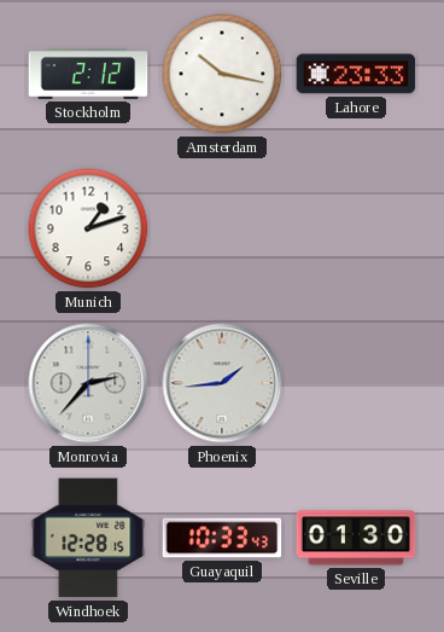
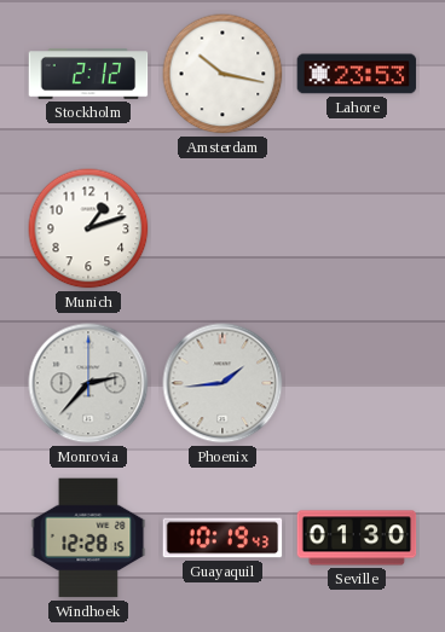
Lahore: 23:33 -> 23:53 (357, 74)
Guayaquil: 10:33 -> 10:19 (223, 538)
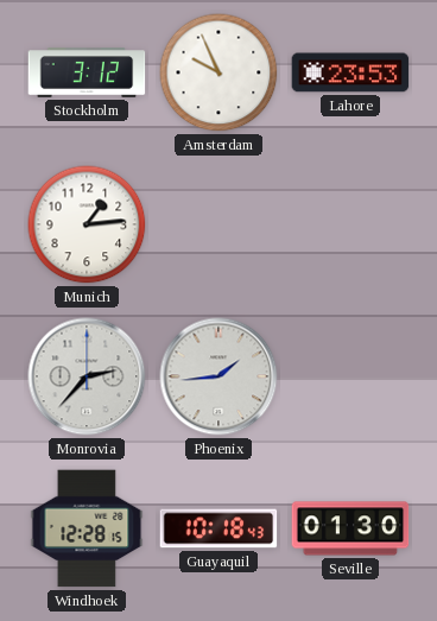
Stockholm: 2:12 -> 3:12 (87, 72)
Amsterdam: 10:17 -> 9:56 (218, 72)
Munich: 1:12 -> 1:14 (87, 224)
Guayaquil: 10:19 -> 10:18 (218, 528)
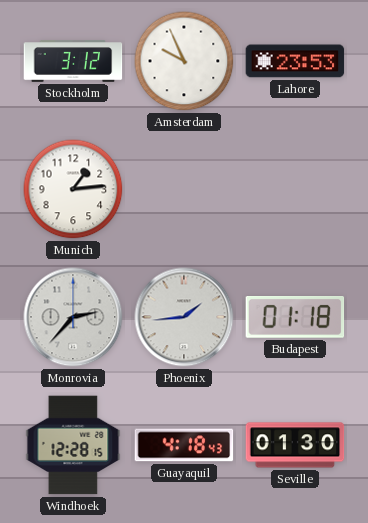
Budapest: none -> 01:18 (295, 318)
Guayaquil: 10:18 -> 4:18 (184, 445)
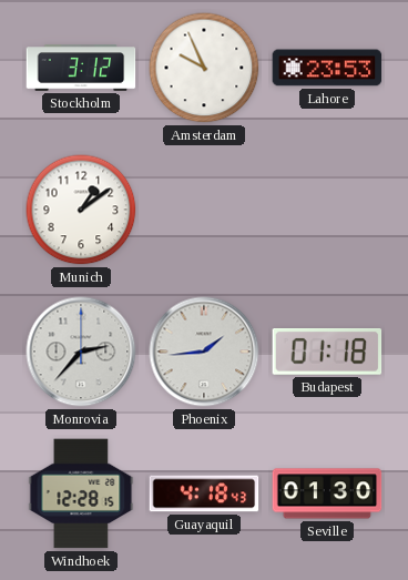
Munich: 1:14 -> 1:09 (81, 210)
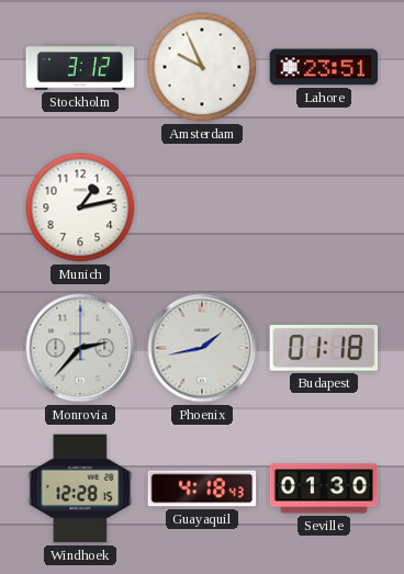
Lahore: 23:53 -> 23:51 (324, 67)
Munich: 1:09 -> 1:13 (80, 207)
Phoenix: 1:44 -> 1:43 (202, 348)
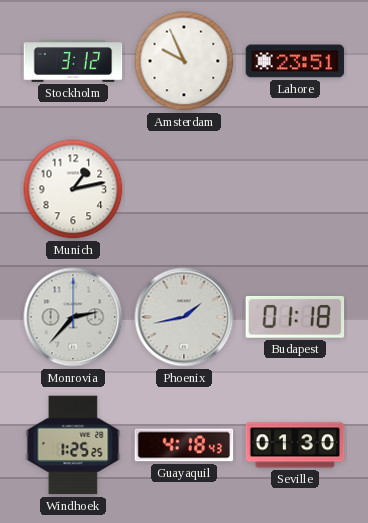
Windhoek: 12:28 -> 1:25 (73, 445)
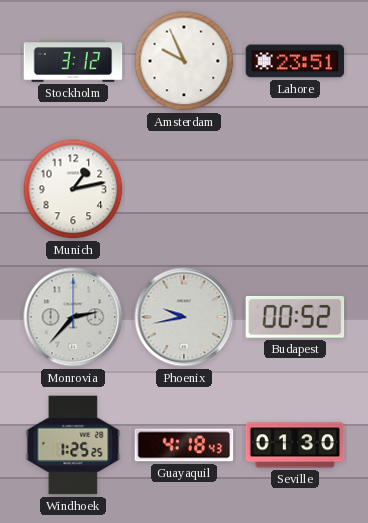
Phoenix: 1:43 -> 9:43 (184, 317)
Budapest: 01:18 -> 00:52 (295, 318)
